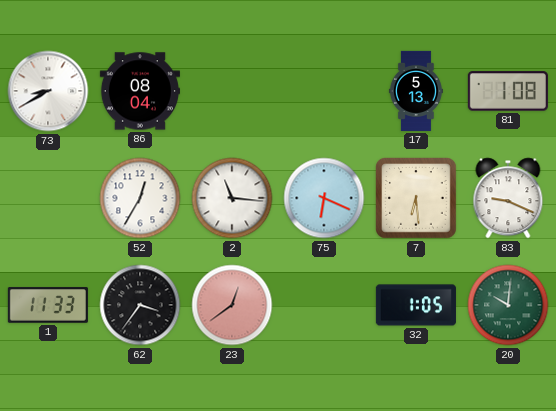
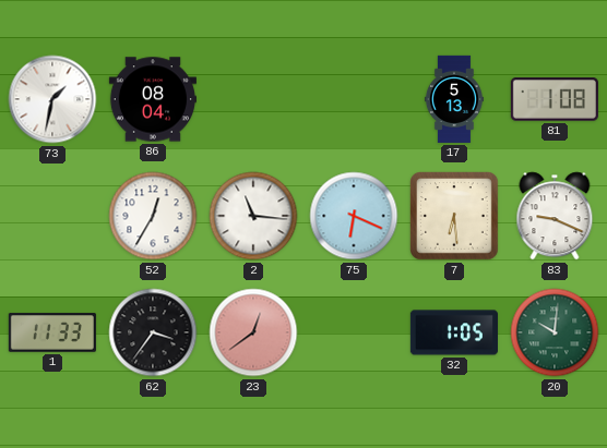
73: 8:40 -> 1:32 (52, 99)
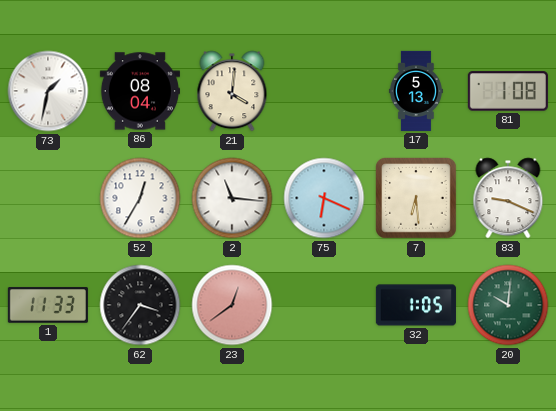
21: none -> 4:01 (232, 91)
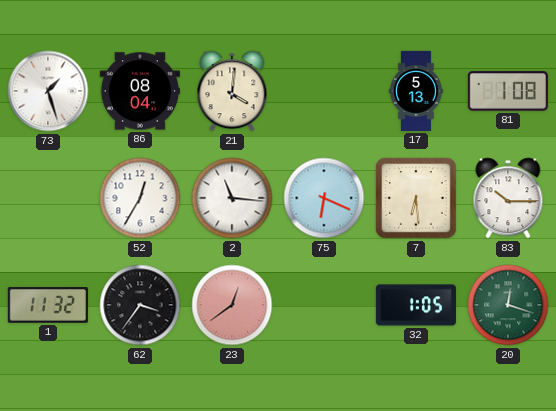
73: 1:32 -> 1:27 (48, 91)
83: 9:19 -> 10:15 (508, 198)
1: 11:33 -> 11:32 (48, 305)
20: 10:01 -> 12:18 (508, 305)
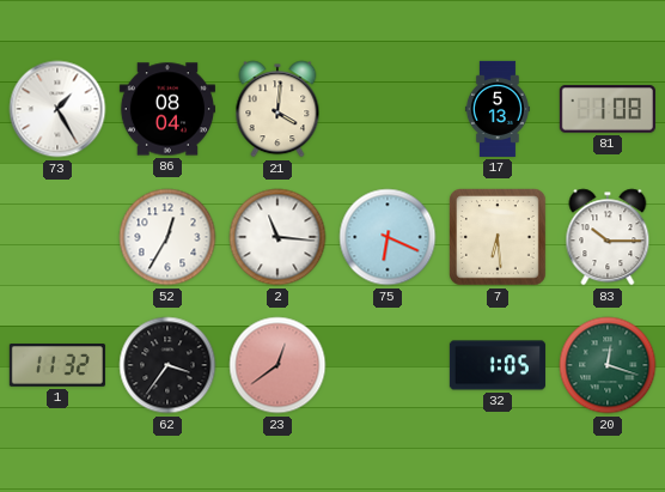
73: 1:27 -> 1:25 (57, 109)
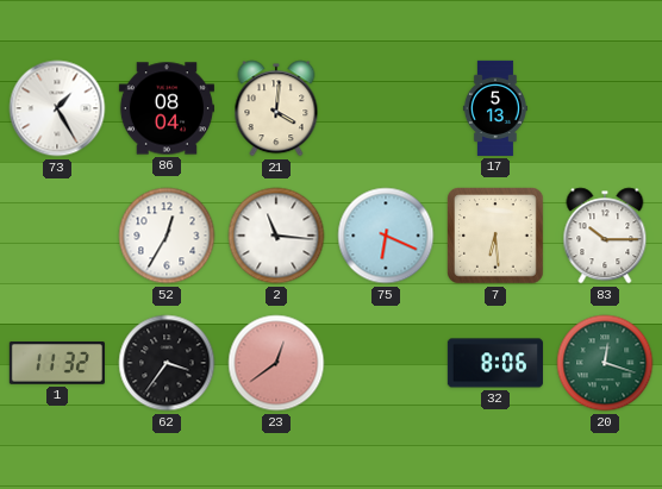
81: 1:08 -> none (608, 109)
32: 1:05 -> 8:06 (495, 363)
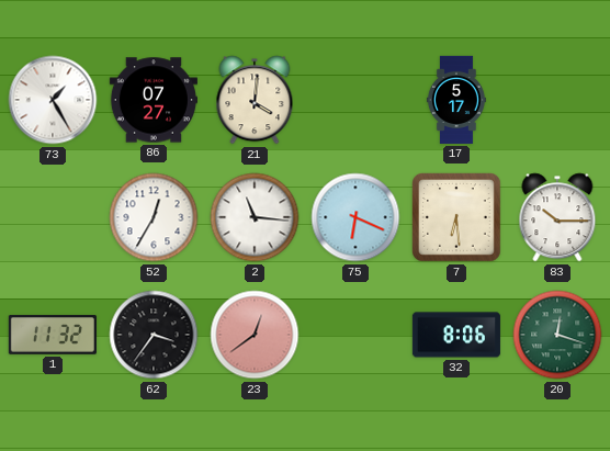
86: 08:04 -> 07:27 (154, 100)
17: 5:13 -> 5:17 (456, 100)
